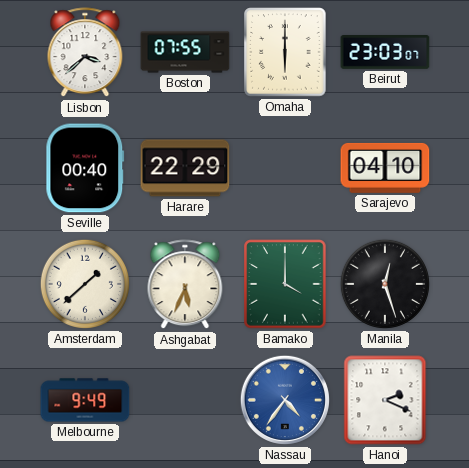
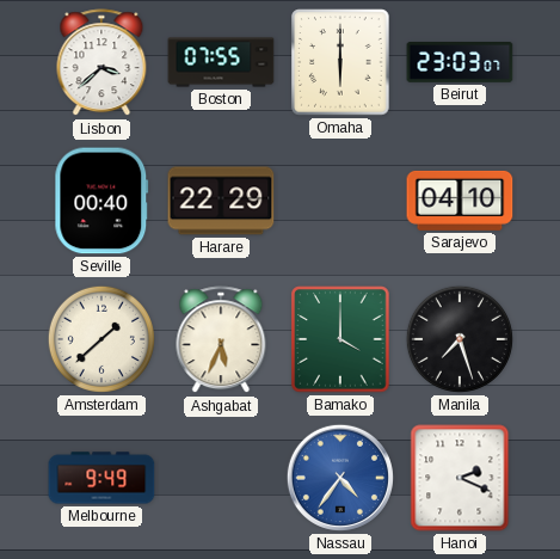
Manila: 12:27 -> 7:27 (460, 339)
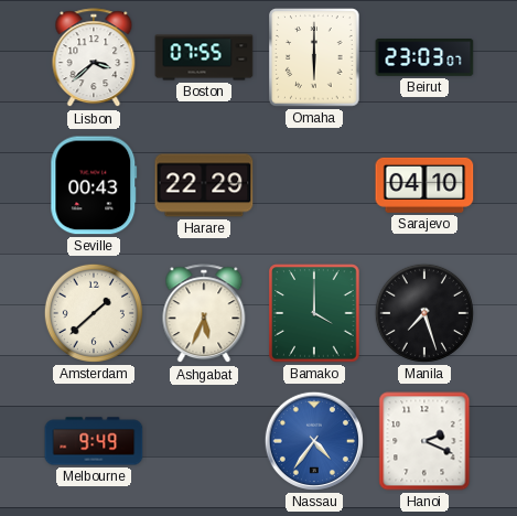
Seville: 00:40 -> 00:43 (94, 185)
